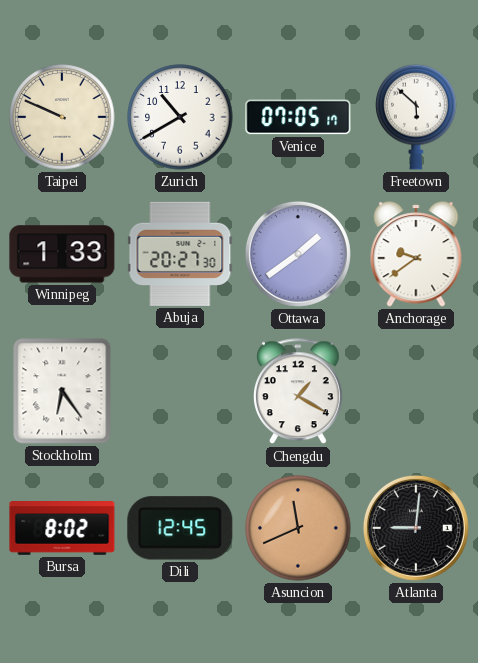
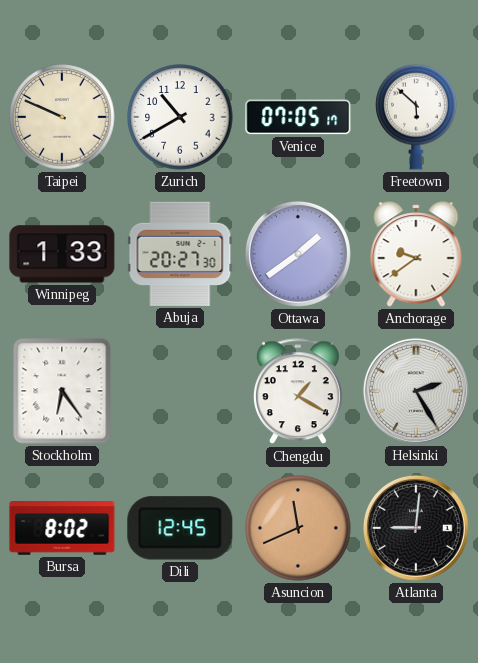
Helsinki: none -> 2:25 (416, 391)
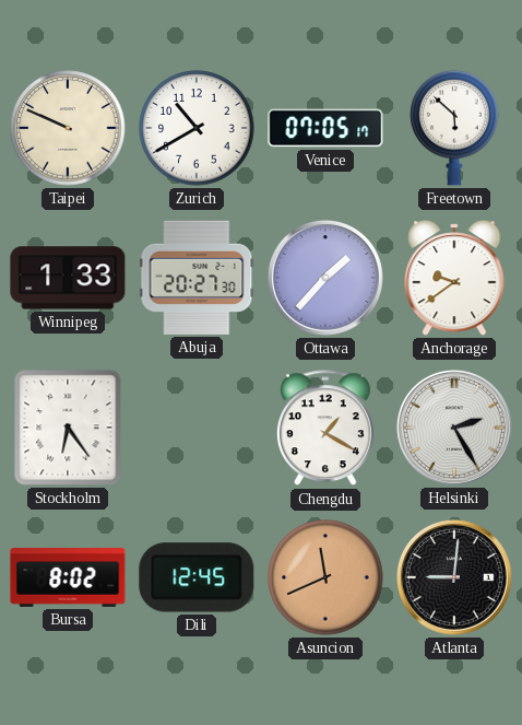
Ottawa: 1:39 -> 1:37 (325, 278)
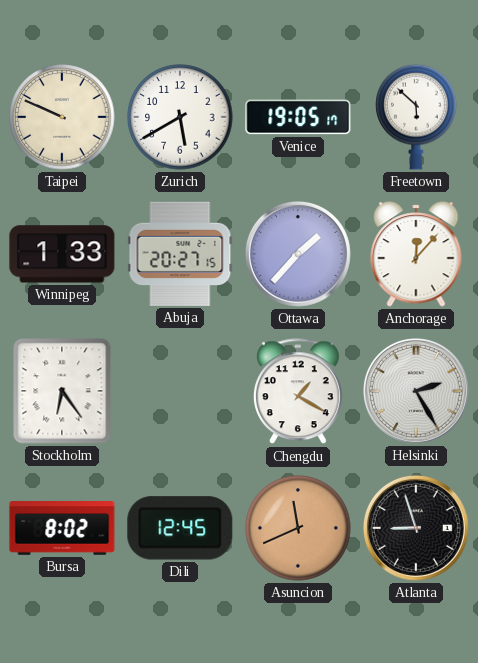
Zurich: 10:40 -> 5:40 (180, 117)
Venice: 07:05 -> 19:05 (298, 117)
Abuja: 20:27:30 -> 20:27:15 (180, 254)
Anchorage: 9:39 -> 12:07 (416, 254)
Atlanta: 9:01 -> 8:57 (416, 528)
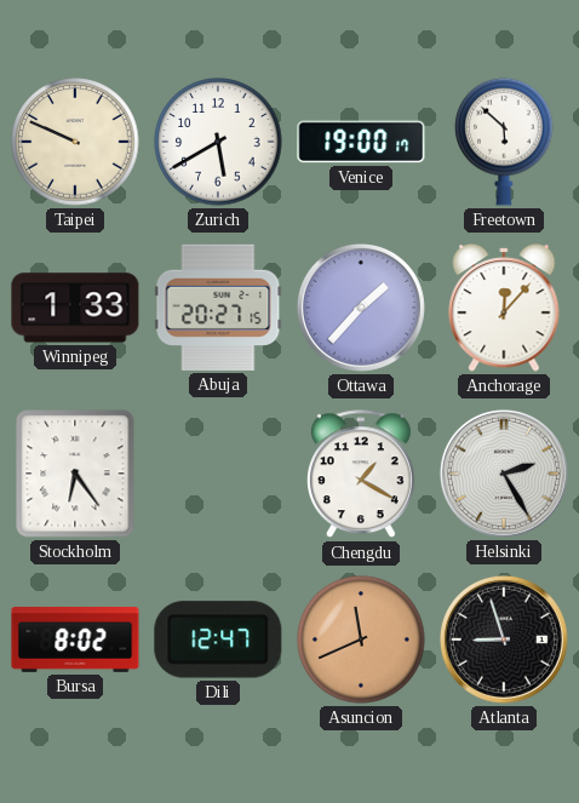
Venice: 19:05 -> 19:00 (361, 142)
Dili: 12:45 -> 12:47 (218, 639)
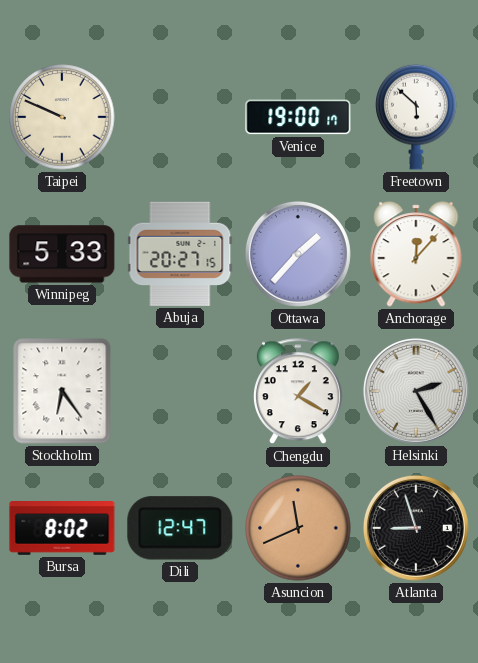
Zurich: 5:40 -> none (218, 142)
Winnipeg: 1:33 -> 5:33 (62, 254)
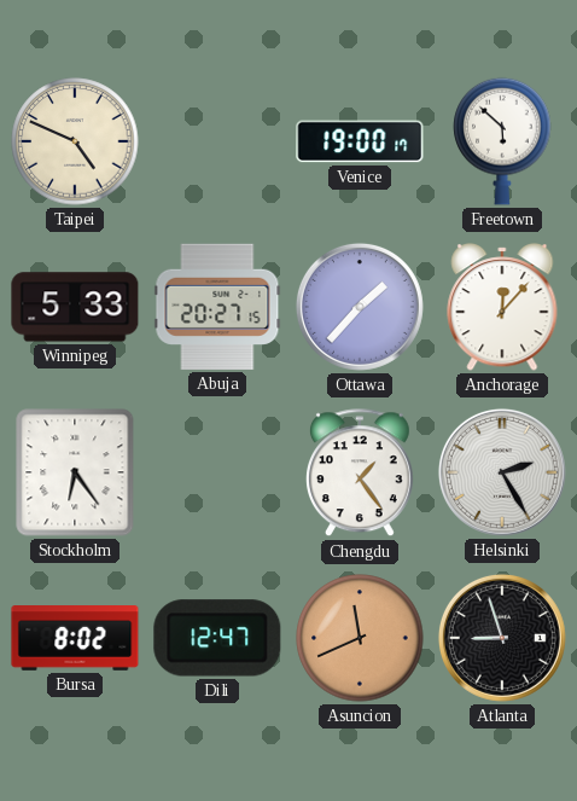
Taipei: 9:49 -> 4:49 (75, 141)
Chengdu: 1:20 -> 1:24 (360, 474)
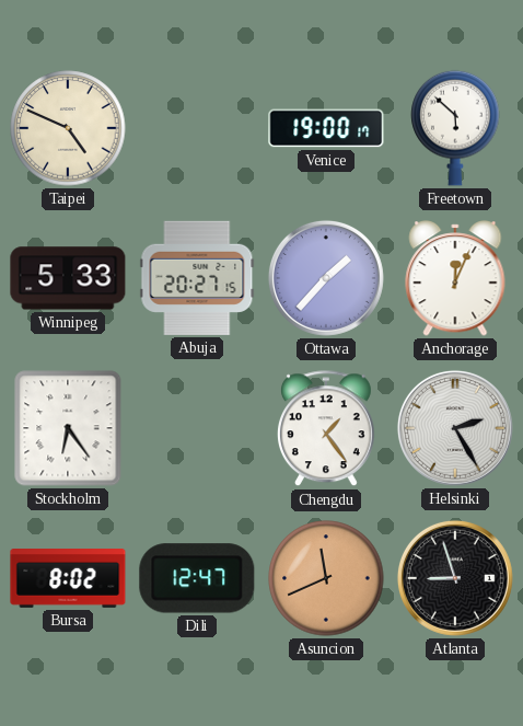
Anchorage: 12:07 -> 12:04 (455, 278)
